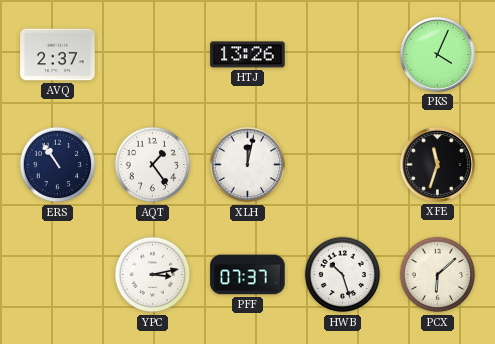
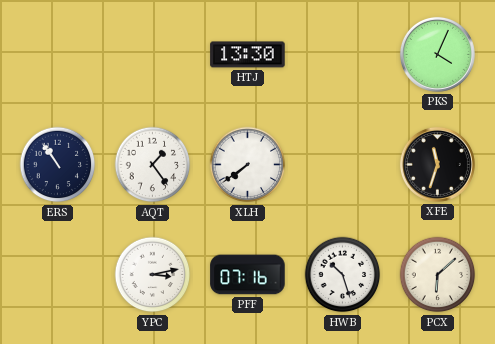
AVQ: 2:37 -> none (58, 55)
HTJ: 13:26 -> 13:30 (248, 55)
XLH: 12:02 -> 7:39 (248, 165)
PFF: 07:37 -> 07:16 (248, 275)
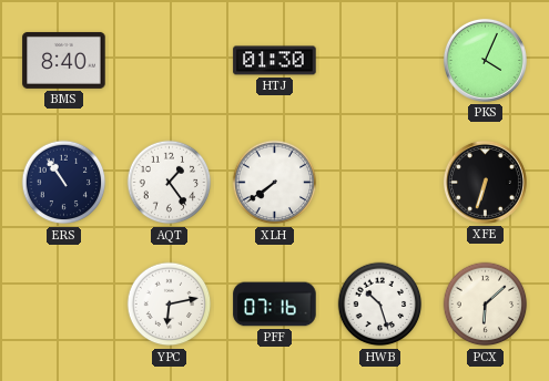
BMS: none -> 8:40 (64, 60)
HTJ: 13:30 -> 01:30 (275, 61)
XFE: 11:33 -> 6:33 (485, 182)
YPC: 3:13 -> 6:13 (170, 305)
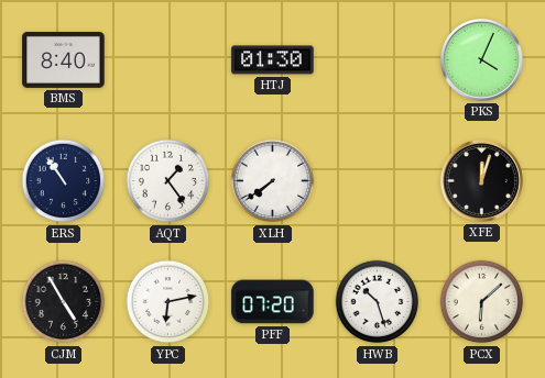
XFE: 6:33 -> 12:03 (481, 180)
CJM: none -> 4:55 (64, 302)
PFF: 07:16 -> 07:20 (273, 302)
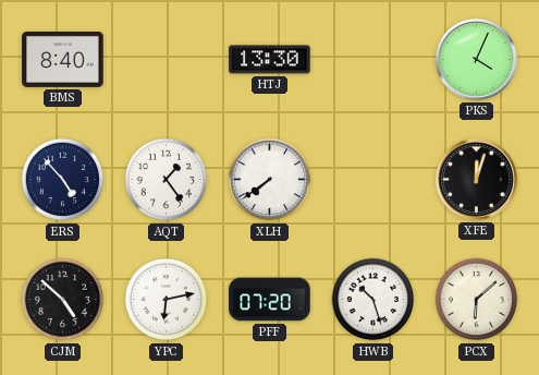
HTJ: 01:30 -> 13:30 (270, 60)
ERS: 10:54 -> 4:53 (63, 180)
CJM: 4:55 -> 4:52 (63, 300)
